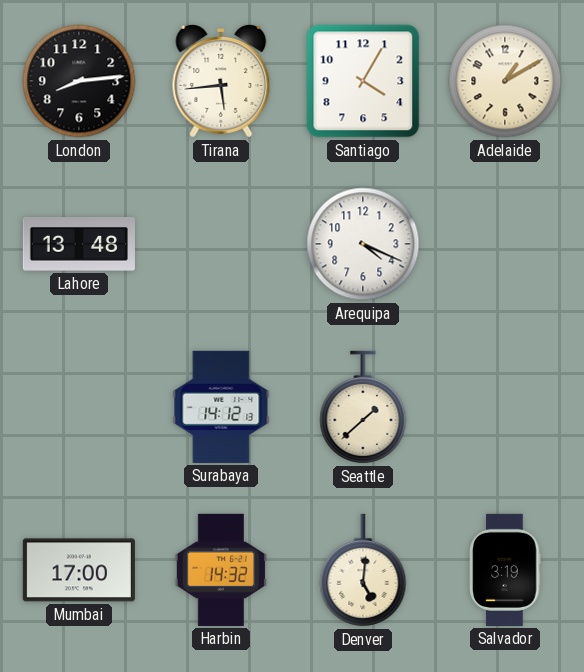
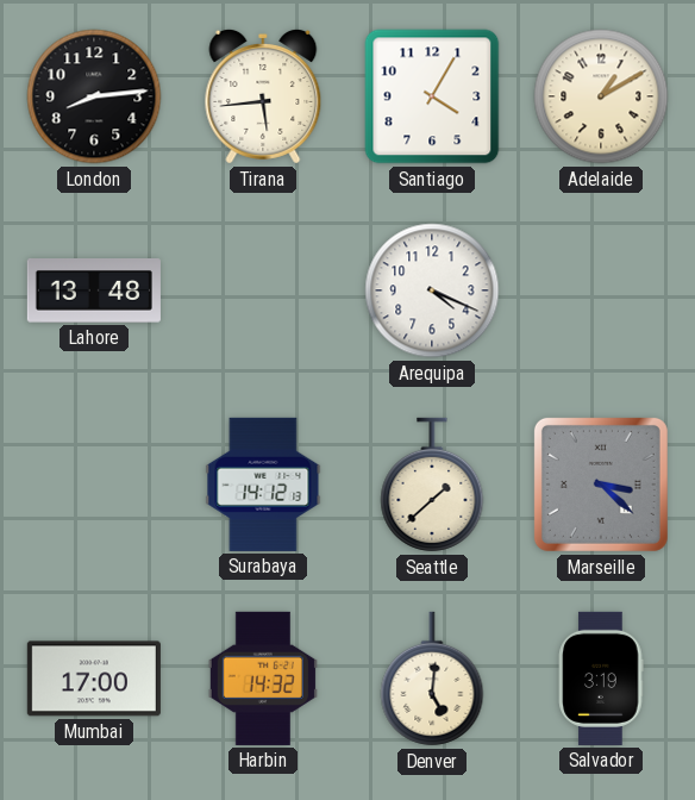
Marseille: none -> 3:22 (601, 485)
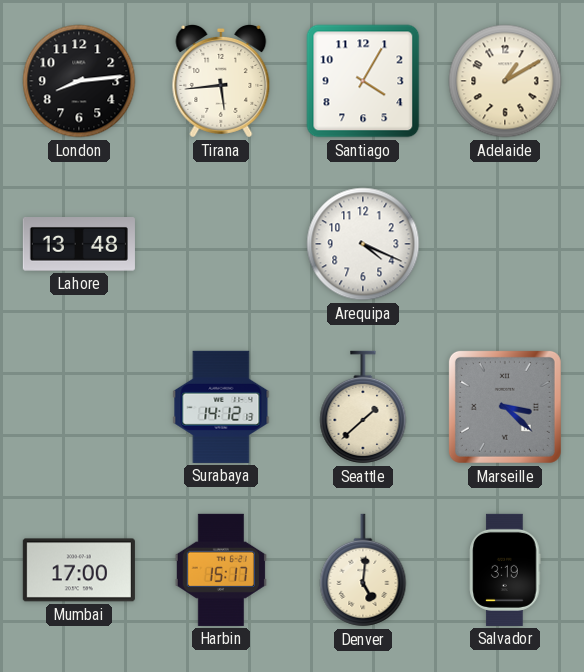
Harbin: 14:32 -> 15:17 (221, 570)
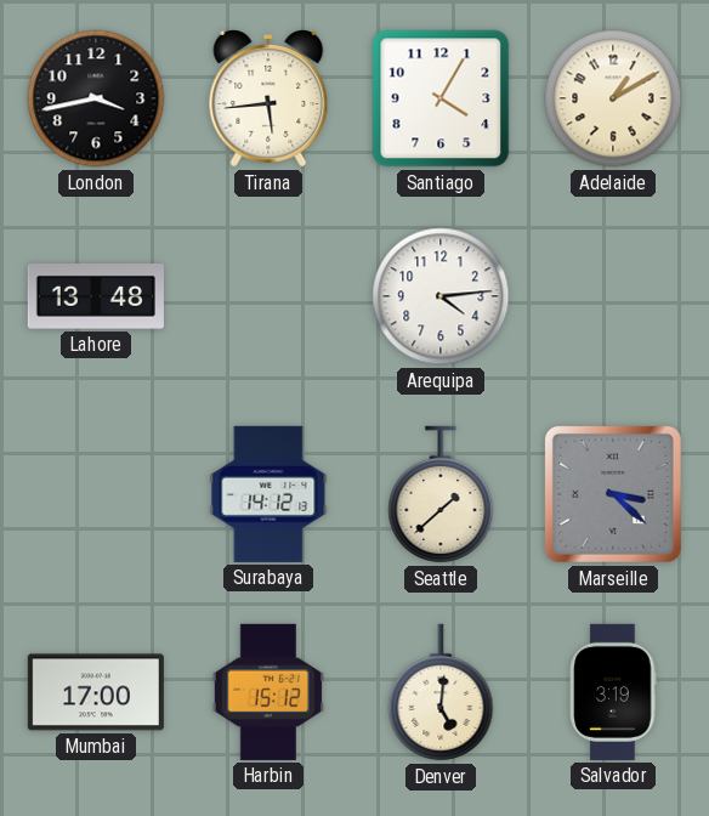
London: 8:14 -> 3:43 (96, 98)
Arequipa: 4:19 -> 4:14 (441, 296)
Harbin: 15:17 -> 15:12 (268, 692)
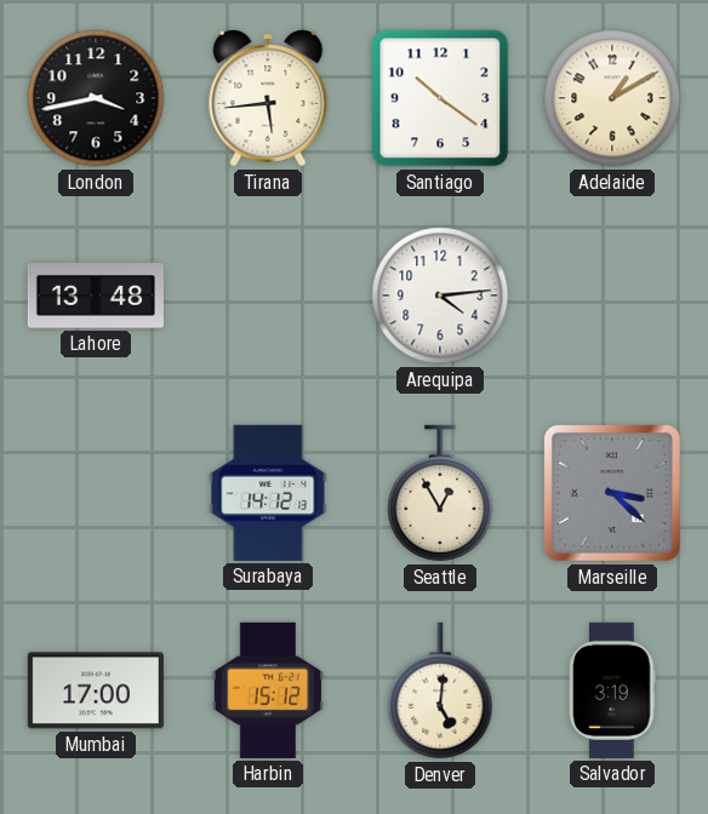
Santiago: 4:05 -> 10:21 (440, 98)
Seattle: 1:38 -> 12:55 (440, 493)
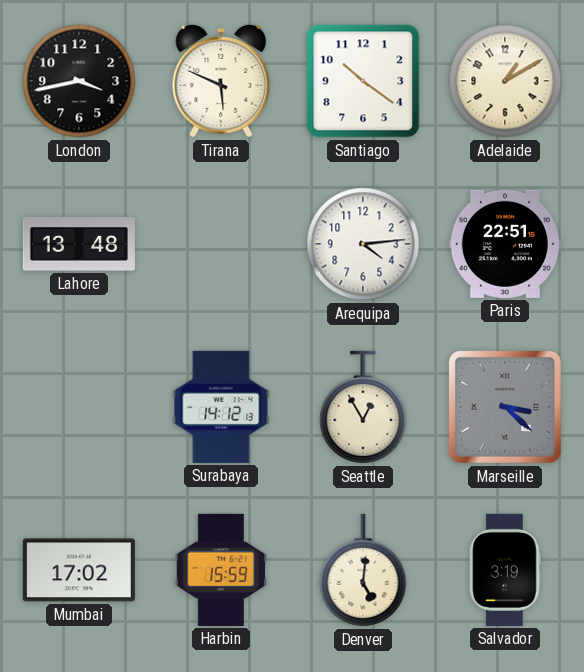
Tirana: 5:44 -> 5:49 (221, 81)
Paris: none -> 22:51 (505, 244)
Mumbai: 17:00 -> 17:02 (79, 570)
Harbin: 15:12 -> 15:59 (221, 570)
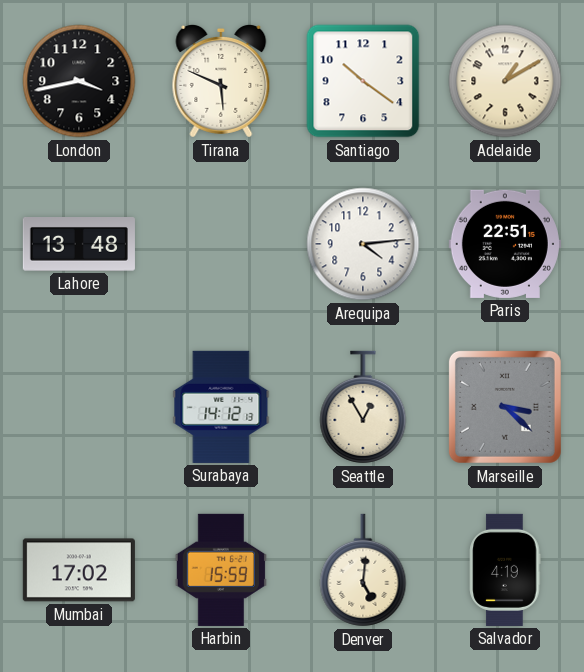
Salvador: 3:19 -> 4:19 (505, 570)
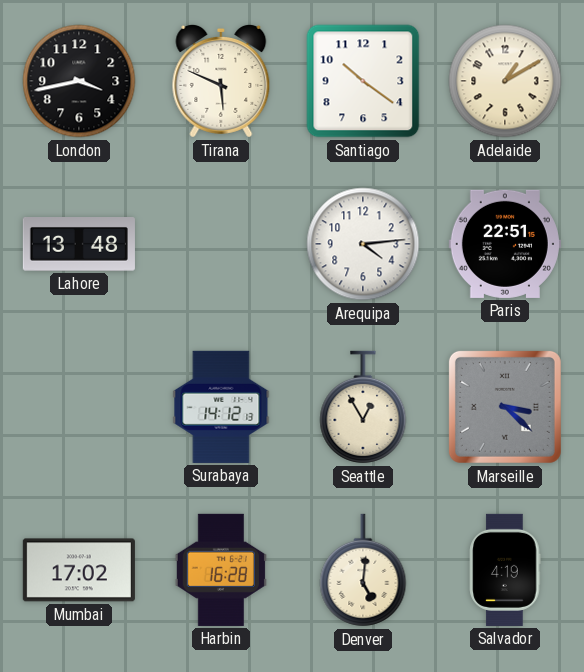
Harbin: 15:59 -> 16:28 (221, 570)
